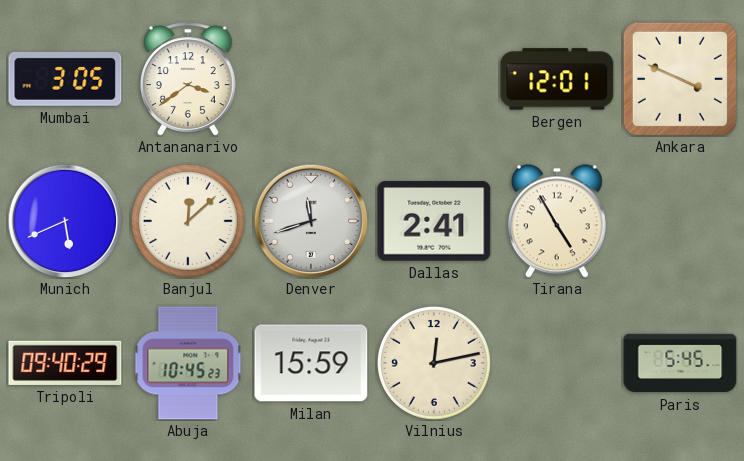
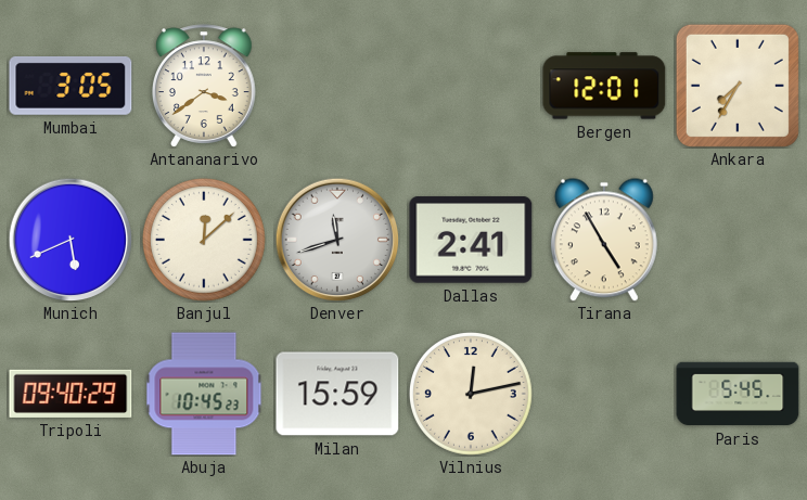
Ankara: 3:49 -> 7:35 (738, 86)
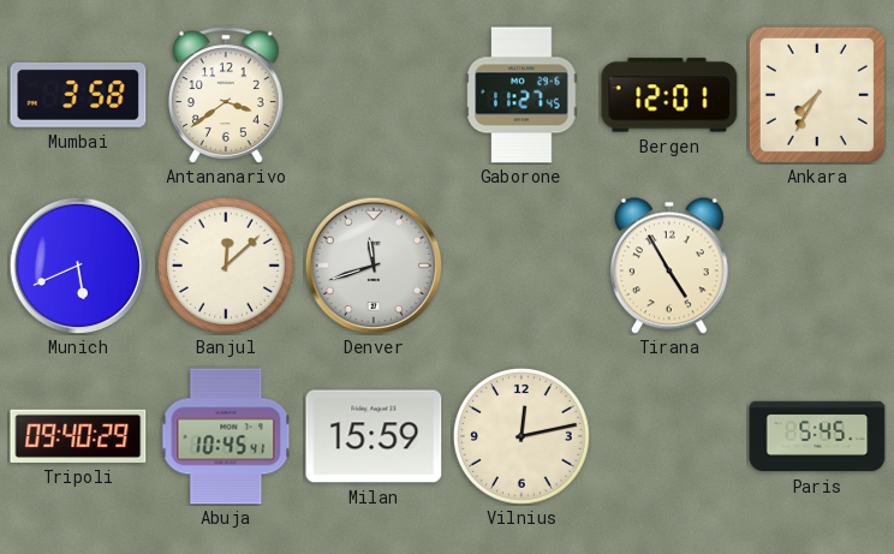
Mumbai: 3:05 -> 3:58 (78, 95)
Gaborone: none -> 11:27 (521, 95)
Dallas: 2:41 -> none (471, 240)
Abuja: 10:45:23 -> 10:45:41 (226, 436)
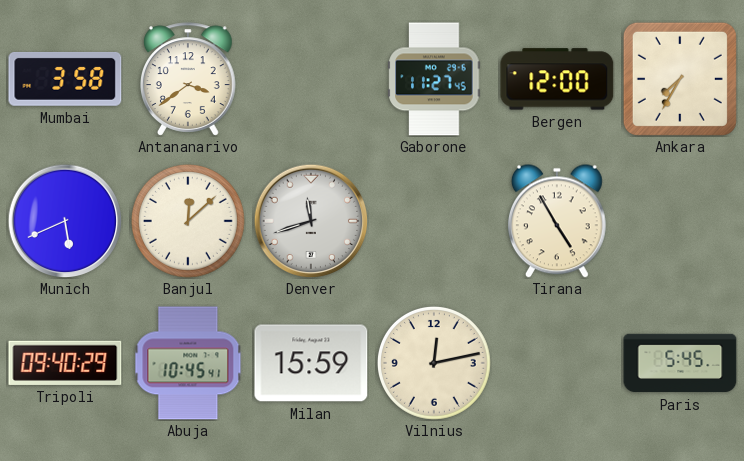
Bergen: 12:01 -> 12:00 (557, 79)
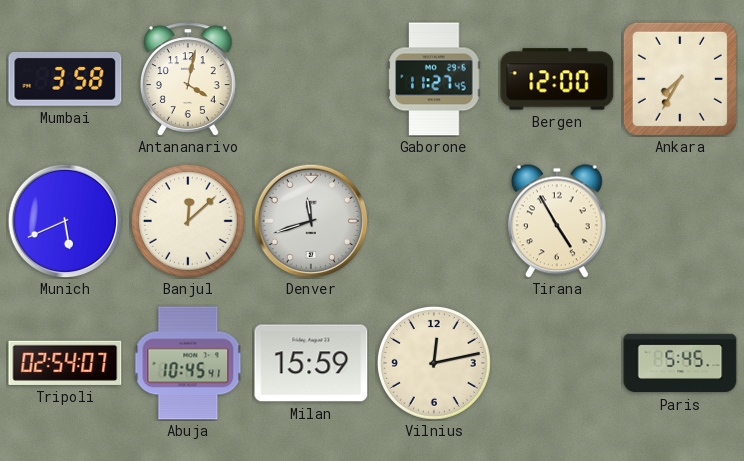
Antananarivo: 3:39 -> 4:02 (188, 79)
Tripoli: 09:40 -> 02:54 (65, 363)
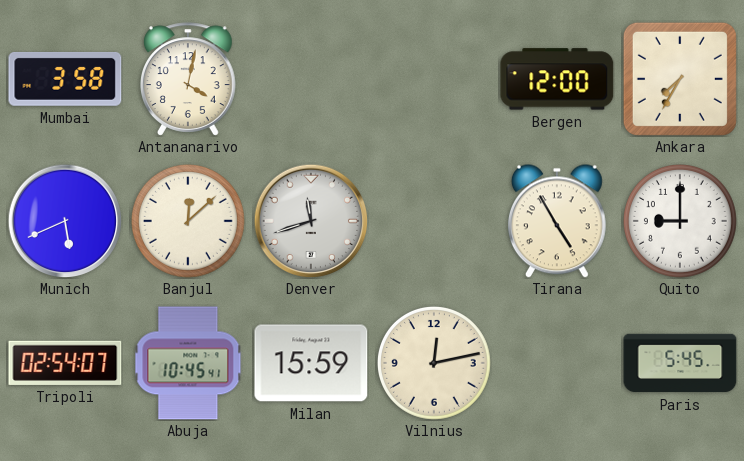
Gaborone: 11:27 -> none (434, 79)
Quito: none -> 9:00 (680, 221)
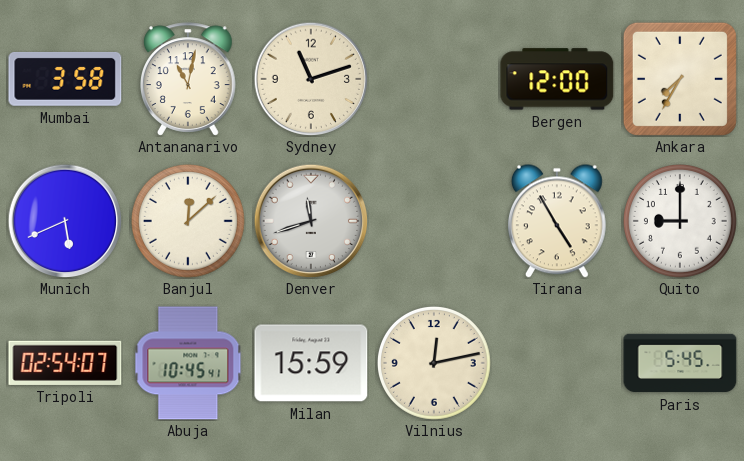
Antananarivo: 4:02 -> 11:02 (188, 79)
Sydney: none -> 11:12 (311, 79)
